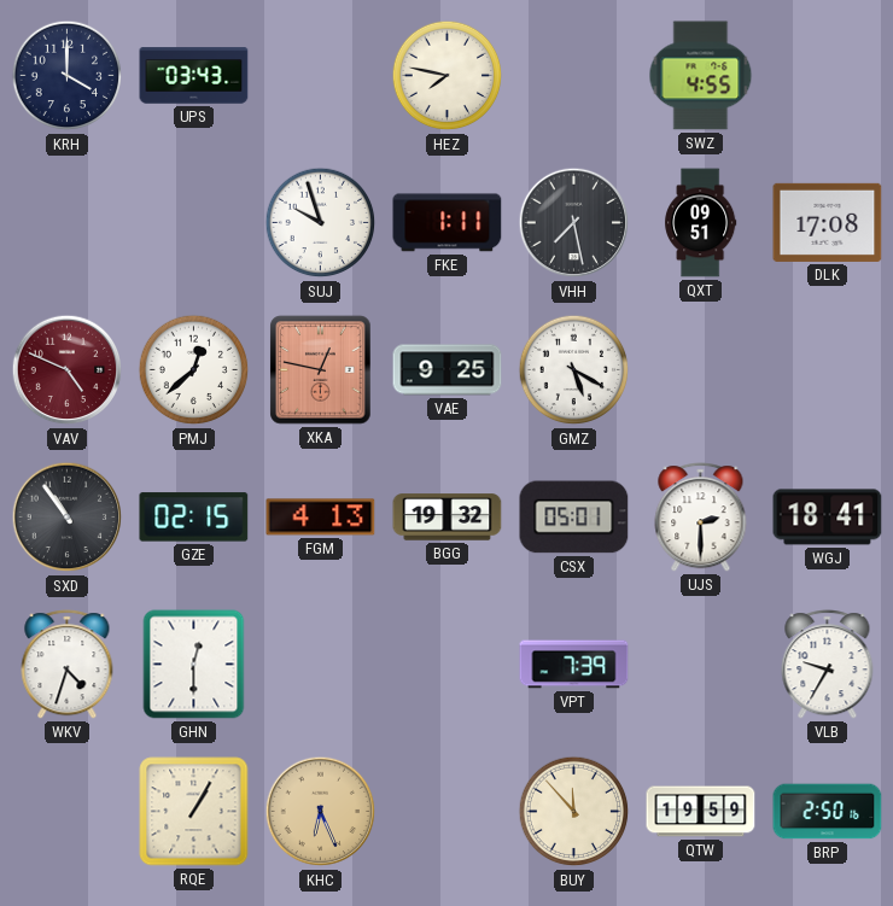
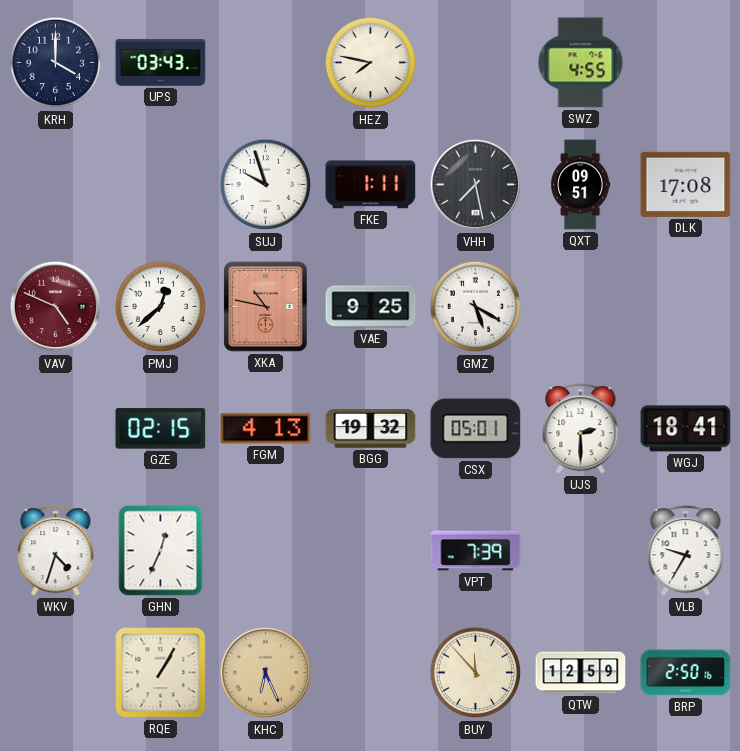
XKA: 12:47 -> 10:47 (266, 307)
SXD: 10:54 -> none (68, 518)
GHN: 12:30 -> 12:34 (161, 551)
QTW: 19:59 -> 12:59 (581, 673)
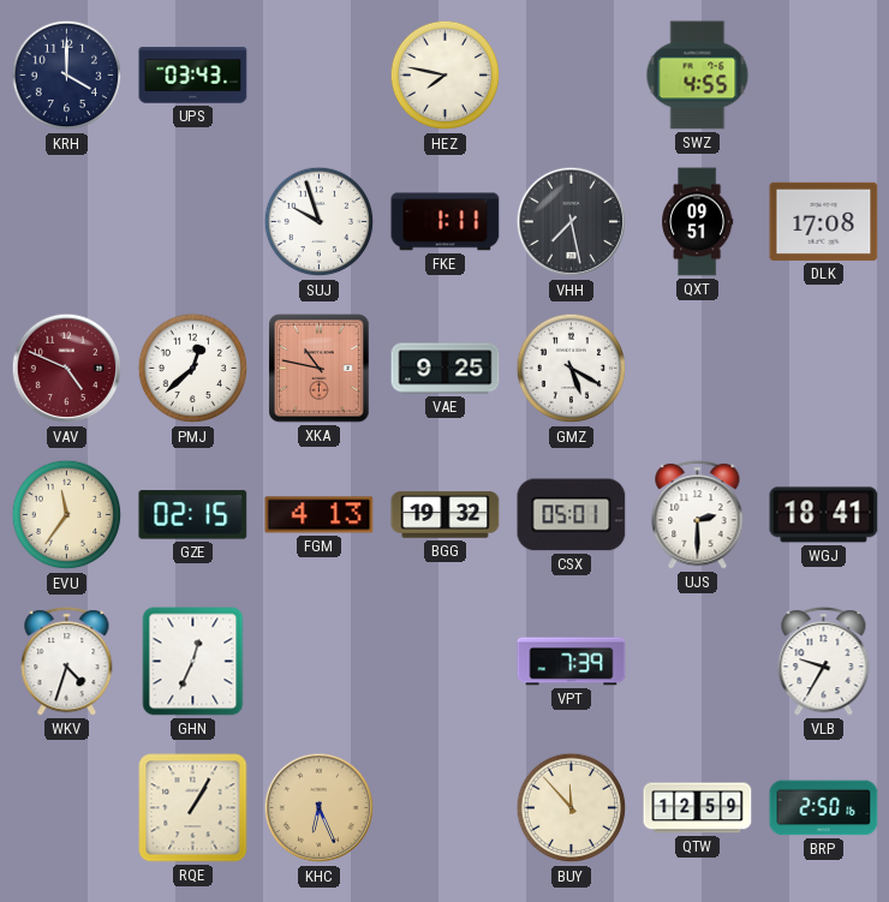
EVU: none -> 11:36 (67, 515)
